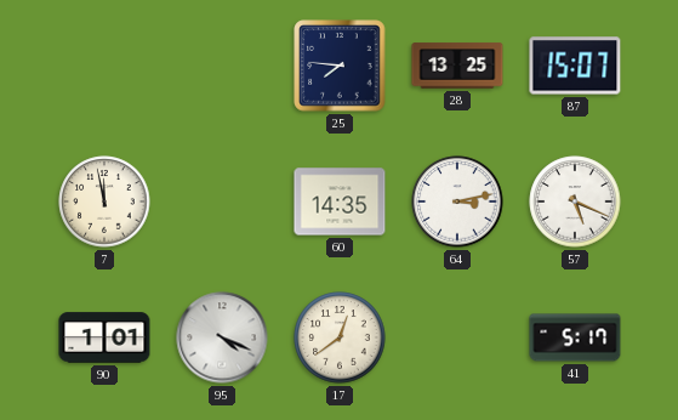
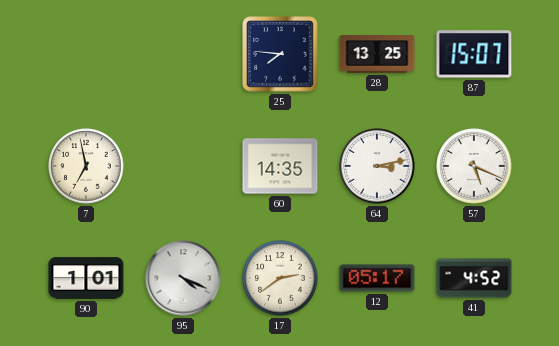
7: 11:58 -> 6:58 (86, 166)
17: 12:39 -> 2:39 (280, 278)
12: none -> 05:17 (377, 278)
41: 5:17 -> 4:52 (474, 278)
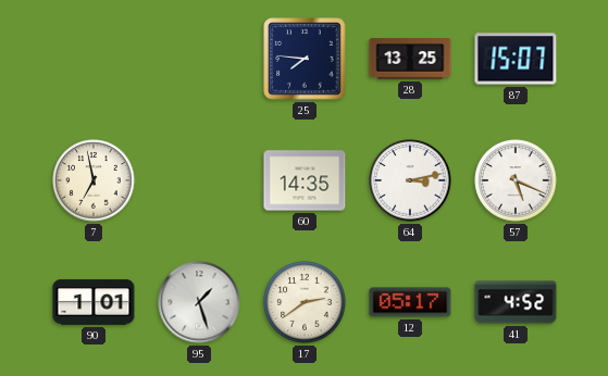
95: 4:19 -> 1:27 (199, 302)
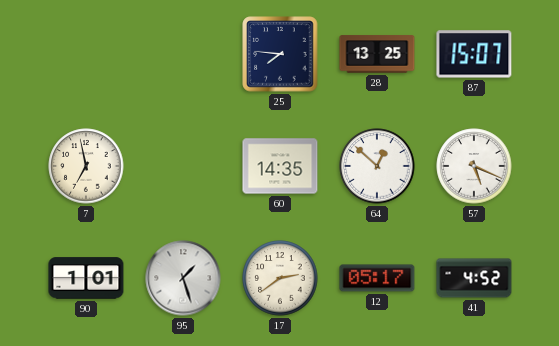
64: 3:13 -> 12:52 (377, 166)
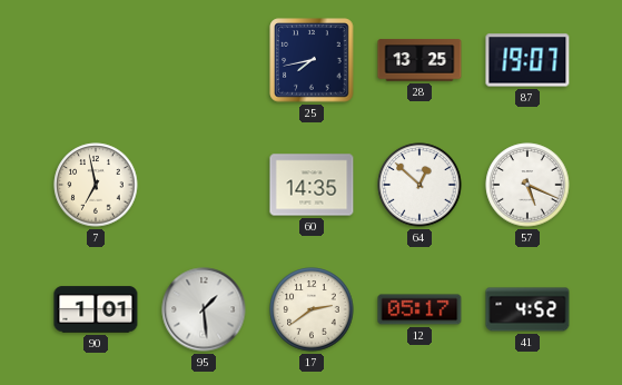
25: 7:46 -> 7:43 (312, 60)
87: 15:07 -> 19:07 (527, 60)
95: 1:27 -> 1:29 (204, 309)
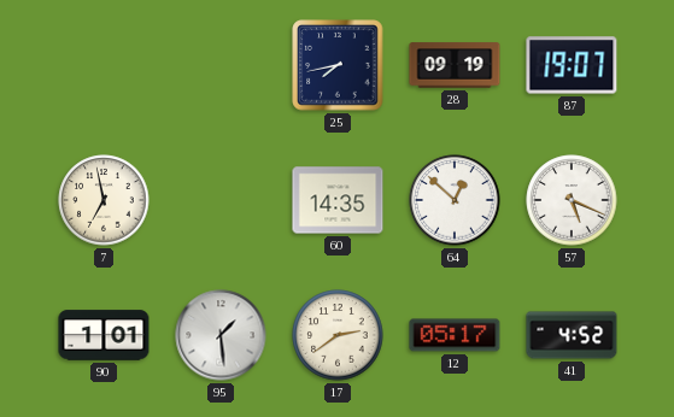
28: 13:25 -> 09:19 (455, 65)
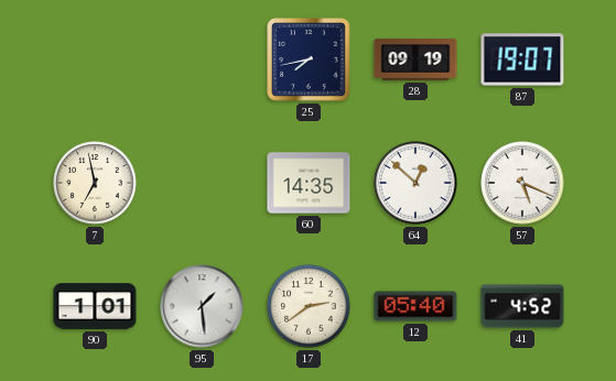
12: 05:17 -> 05:40 (415, 306)
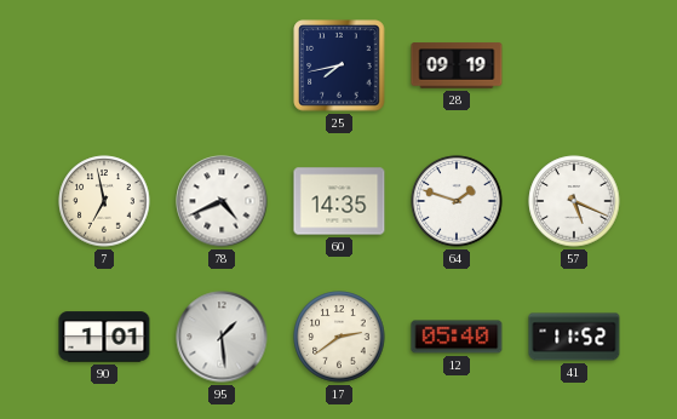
87: 19:07 -> none (522, 59)
78: none -> 4:41 (222, 201)
64: 12:52 -> 1:48 (457, 201)
41: 4:52 -> 11:52 (574, 337)
